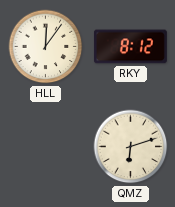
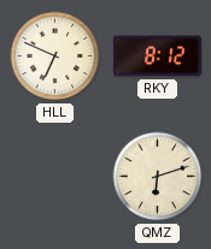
HLL: 12:06 -> 6:49 (55, 57)
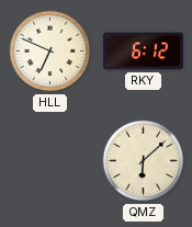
RKY: 8:12 -> 6:12 (143, 52)
QMZ: 6:12 -> 6:08 (144, 161)
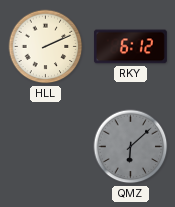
HLL: 6:49 -> 2:11 (46, 47)
QMZ dial: cream -> grey (131, 147)
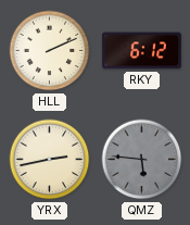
YRX: none -> 2:43 (50, 160)
QMZ: 6:08 -> 5:46 (142, 160)
